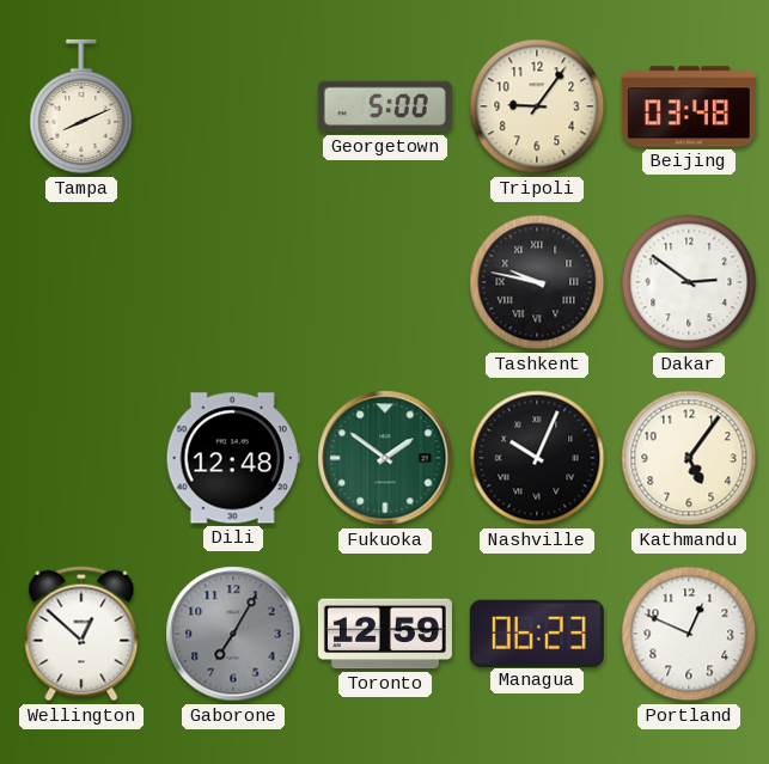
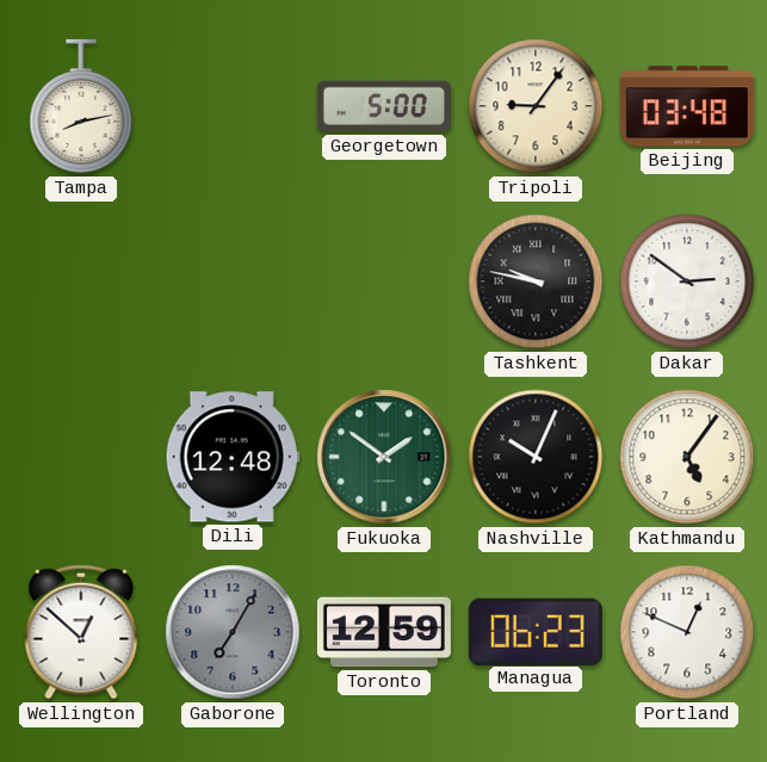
Tampa: 8:11 -> 8:13 (81, 106)
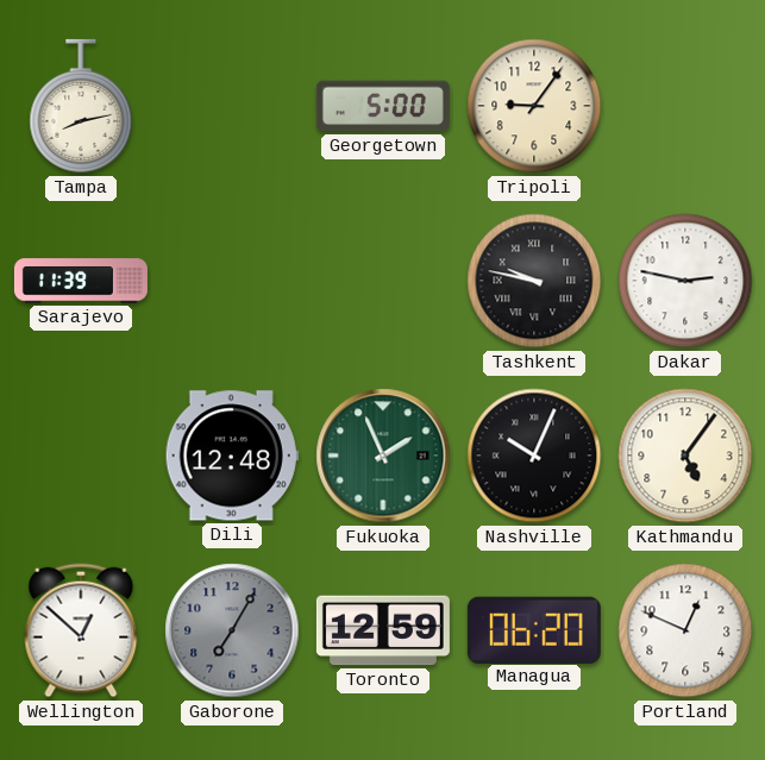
Beijing: 03:48 -> none (687, 106)
Sarajevo: none -> 11:39 (81, 281)
Dakar: 2:51 -> 2:47 (685, 281)
Fukuoka: 1:51 -> 1:56 (383, 456)
Managua: 06:23 -> 06:20 (534, 629)
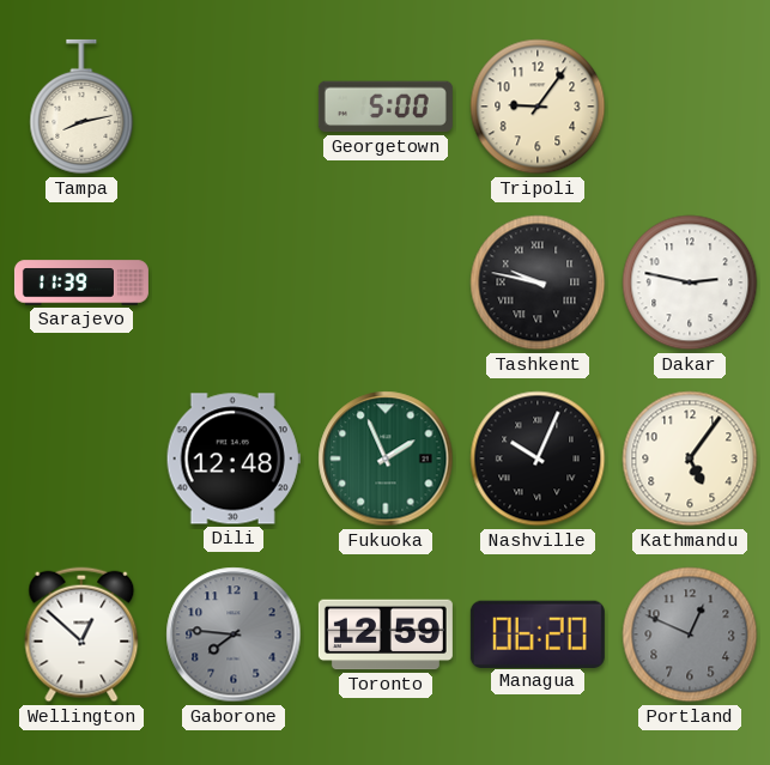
Gaborone: 7:05 -> 7:46 (234, 635)
Portland dial: white -> grey (690, 635)
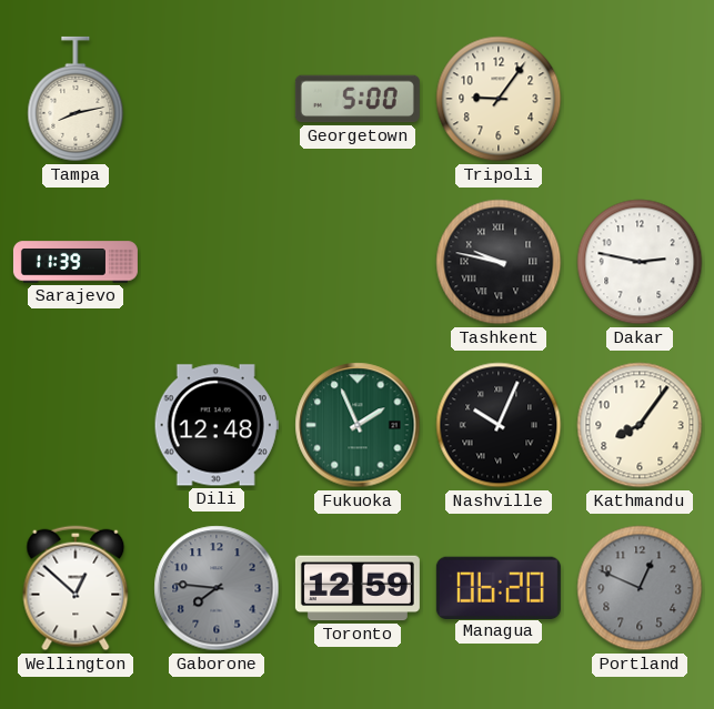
Kathmandu: 5:06 -> 8:06 (640, 425)
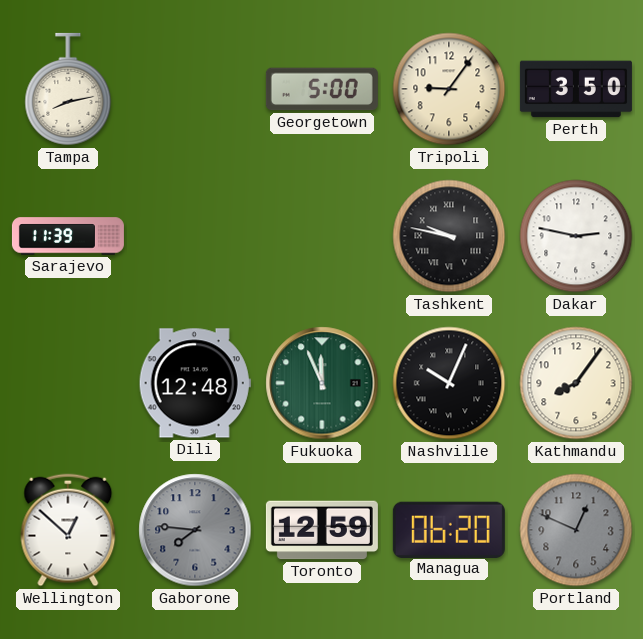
Perth: none -> 3:50 (576, 89)
Fukuoka: 1:56 -> 11:56 (322, 383)
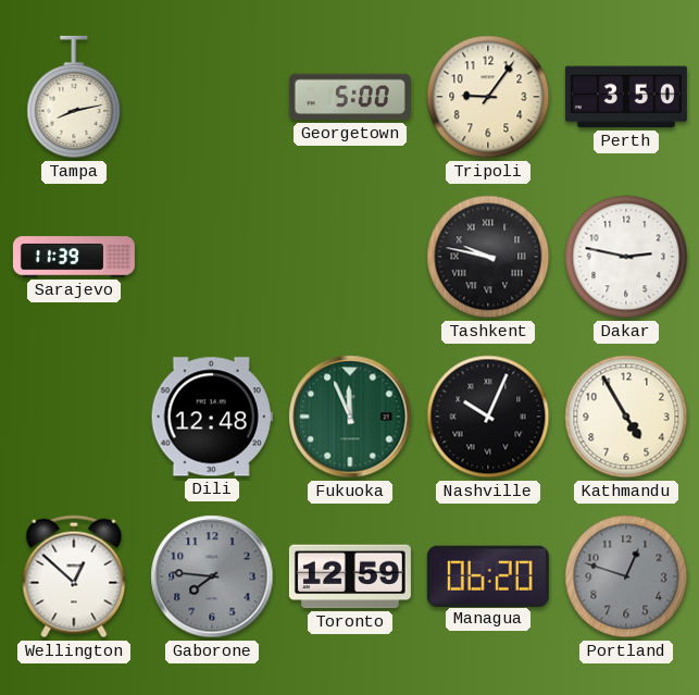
Kathmandu: 8:06 -> 4:55 (626, 417)
Portland: 12:49 -> 12:48 (626, 576)
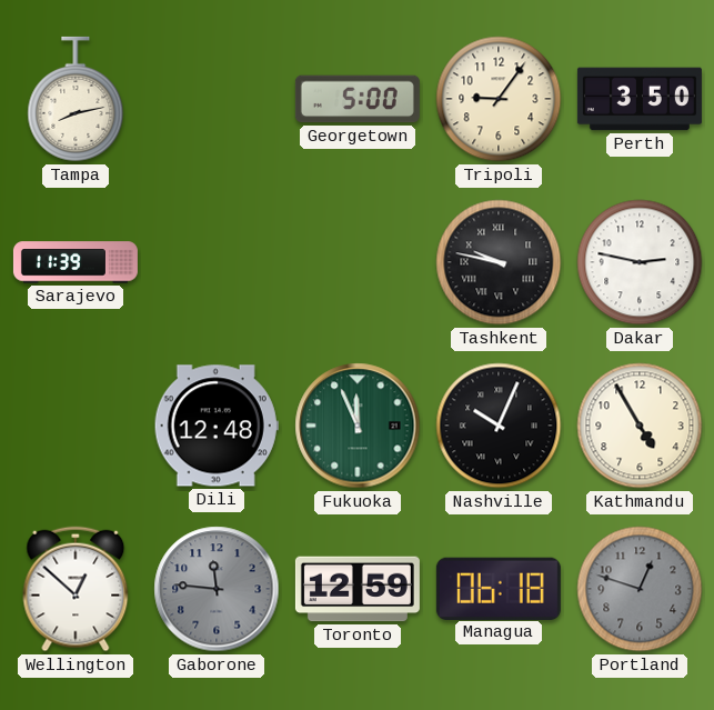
Gaborone: 7:46 -> 11:46 (217, 589)
Managua: 06:20 -> 06:18 (499, 588)
